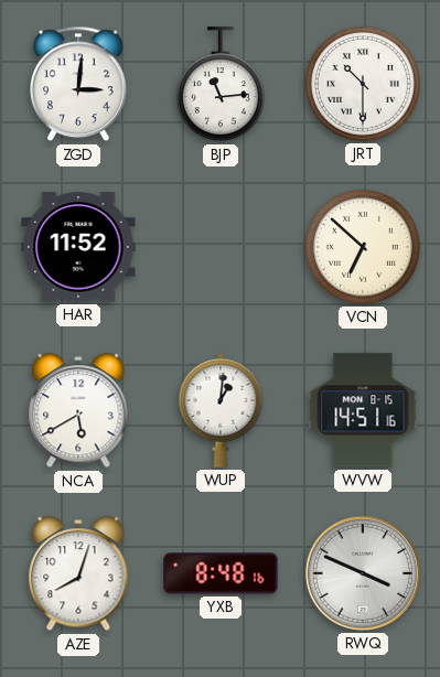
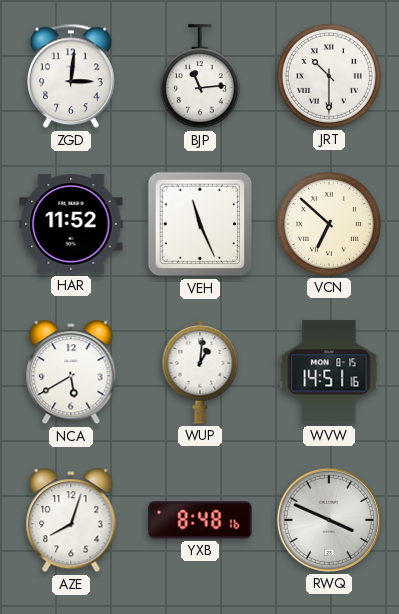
VEH: none -> 11:26 (200, 224)
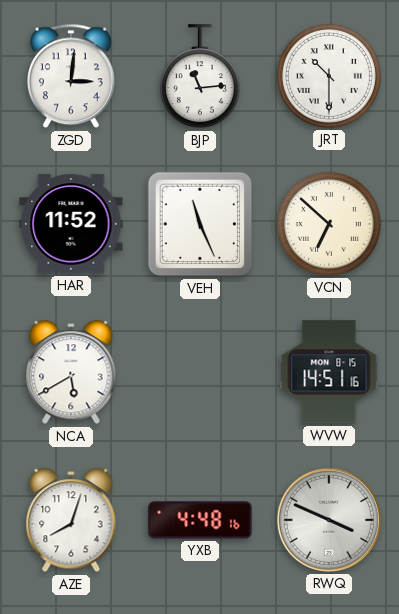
WUP: 1:01 -> none (200, 372)
YXB: 8:48 -> 4:48 (200, 520)
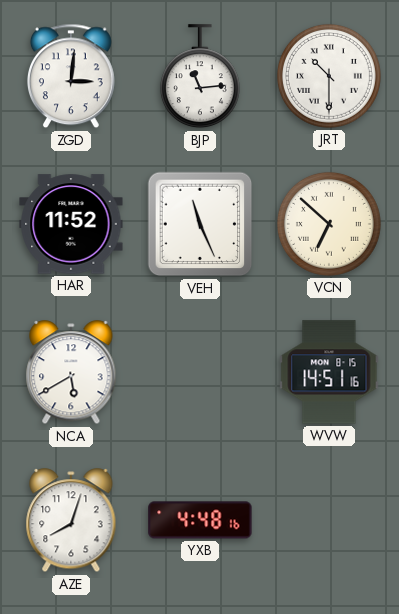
RWQ: 3:49 -> none (329, 520)
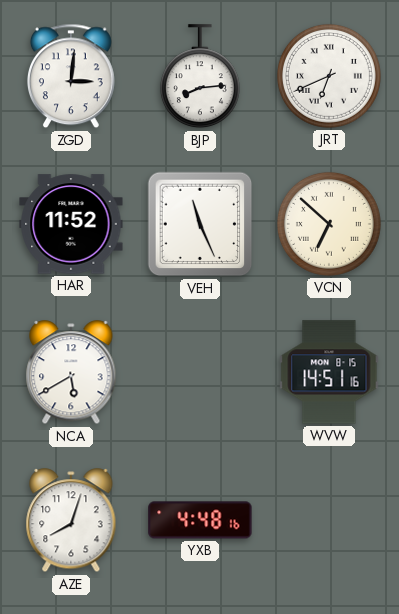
BJP: 11:14 -> 8:14 (200, 77)
JRT: 10:30 -> 6:41 (329, 76)
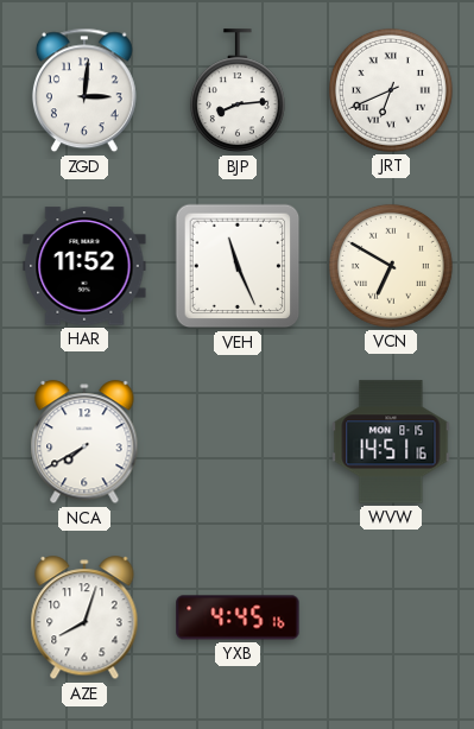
VCN: 6:52 -> 6:50 (391, 266)
NCA: 5:40 -> 7:40 (84, 443)
YXB: 4:48 -> 4:45 (238, 617)
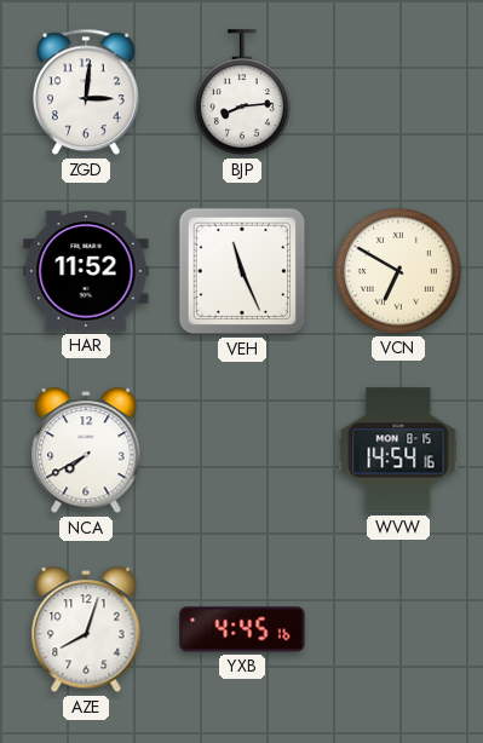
JRT: 6:41 -> none (391, 90)
WVW: 14:51 -> 14:54 (398, 450)
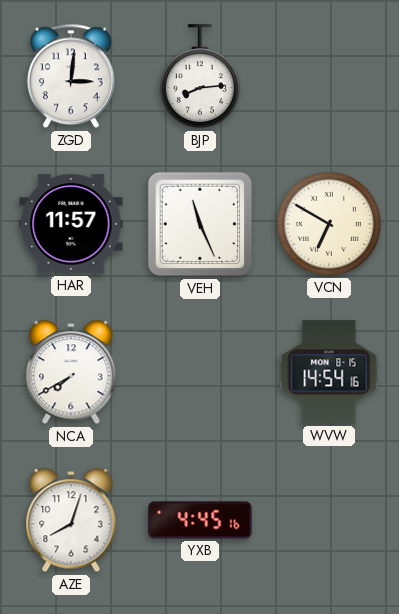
HAR: 11:52 -> 11:57 (71, 224)
